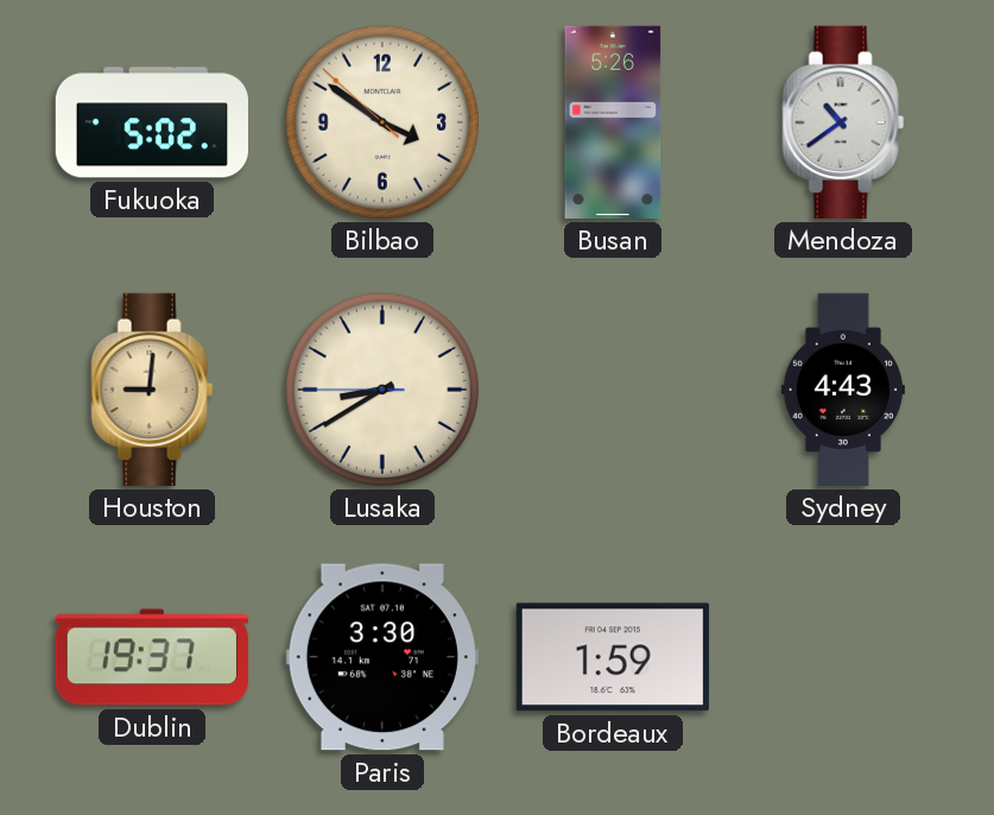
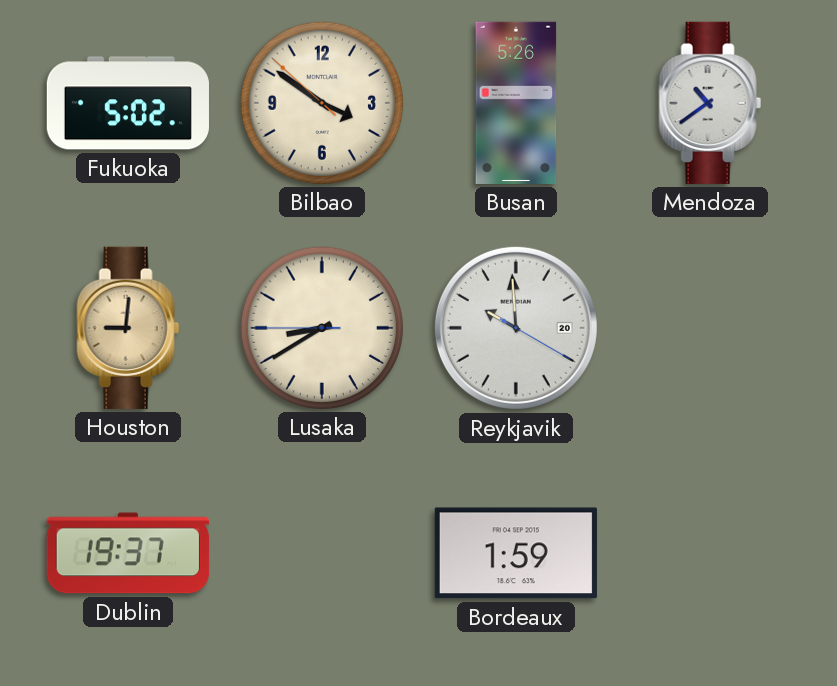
Reykjavik: none -> 9:59 (516, 328)
Sydney: 4:43 -> none (843, 390)
Paris: 3:30 -> none (382, 657)
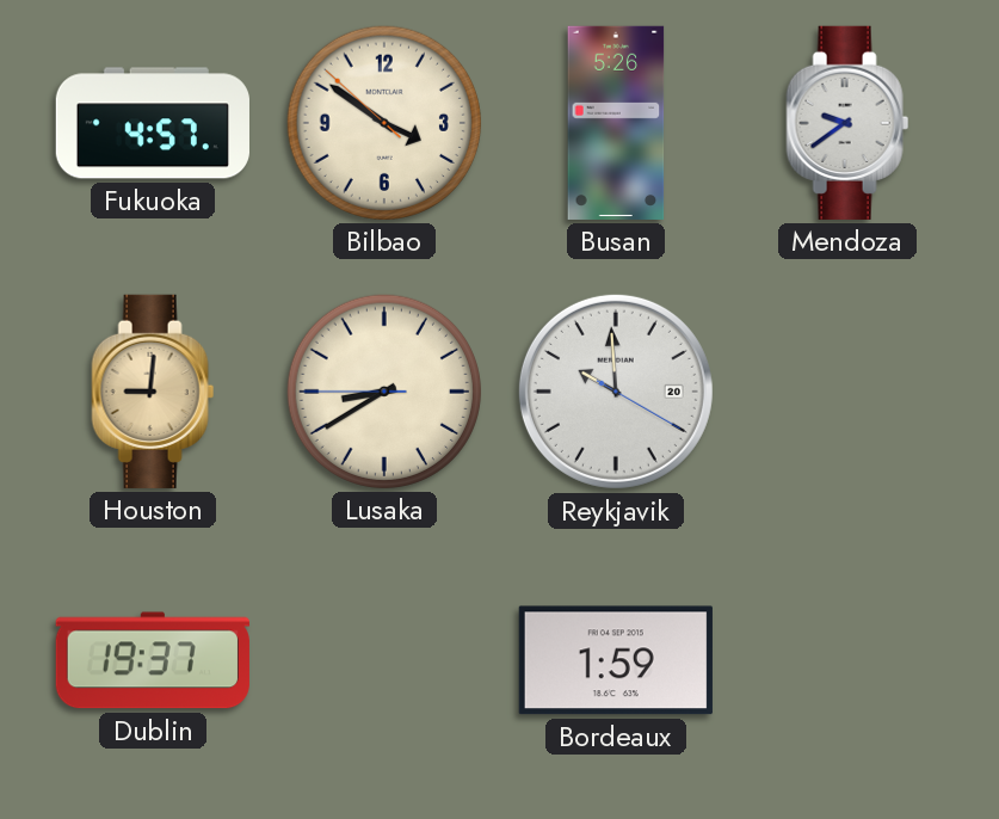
Fukuoka: 5:02 -> 4:57 (153, 123)
Mendoza: 10:39 -> 9:39 (847, 123)
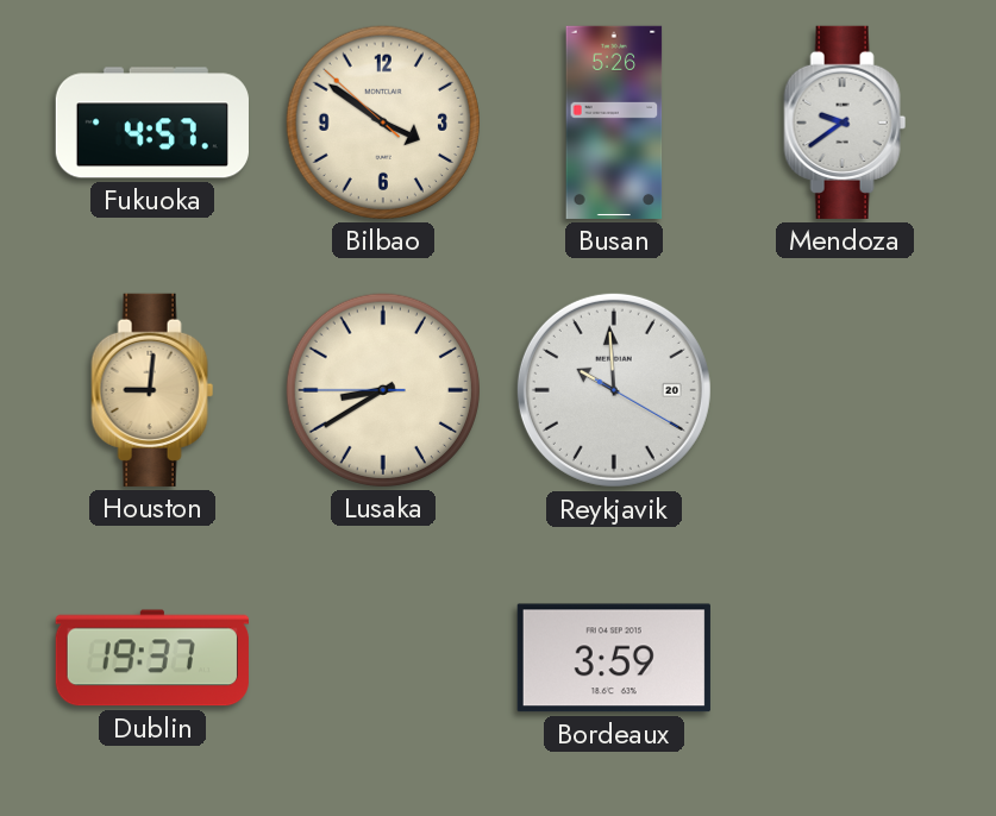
Bordeaux: 1:59 -> 3:59 (614, 658)
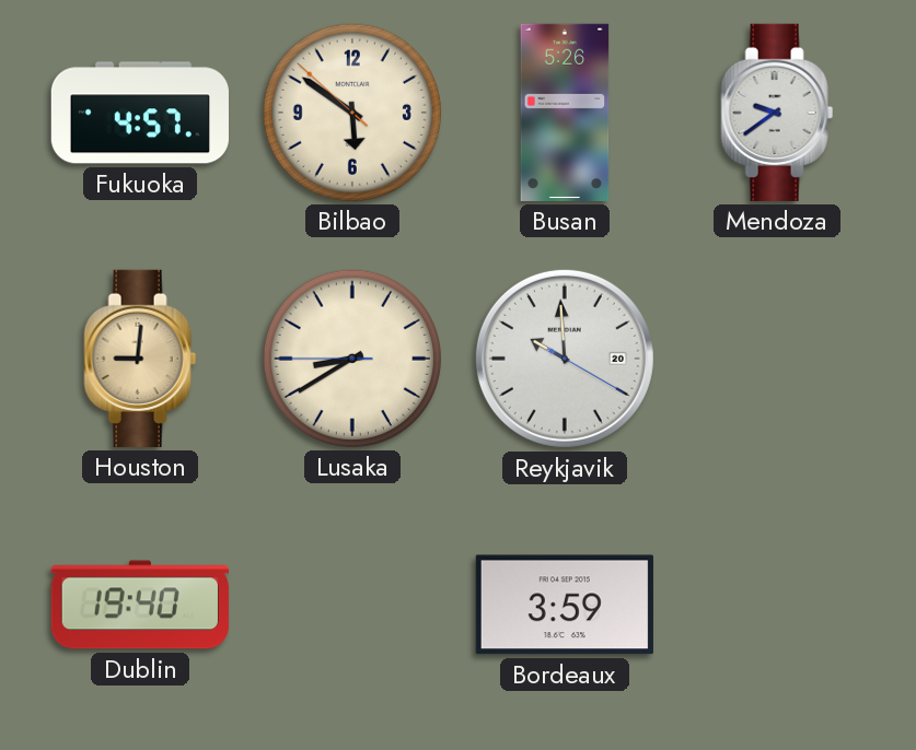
Bilbao: 3:50 -> 5:50 (352, 113)
Dublin: 19:37 -> 19:40 (140, 605)
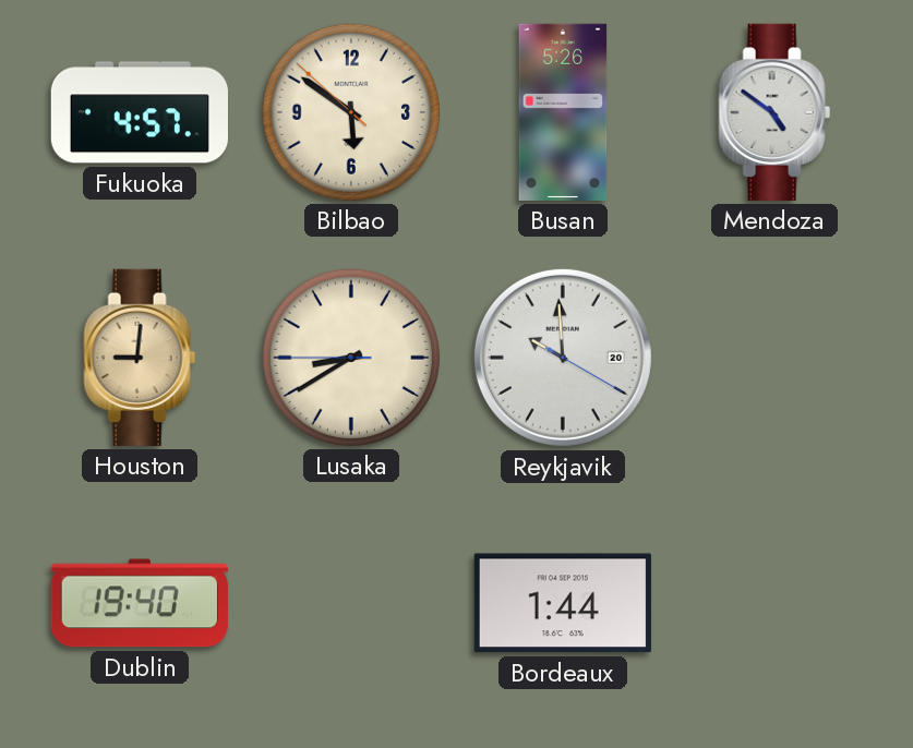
Mendoza: 9:39 -> 4:51 (774, 112)
Bordeaux: 3:59 -> 1:44 (563, 603)
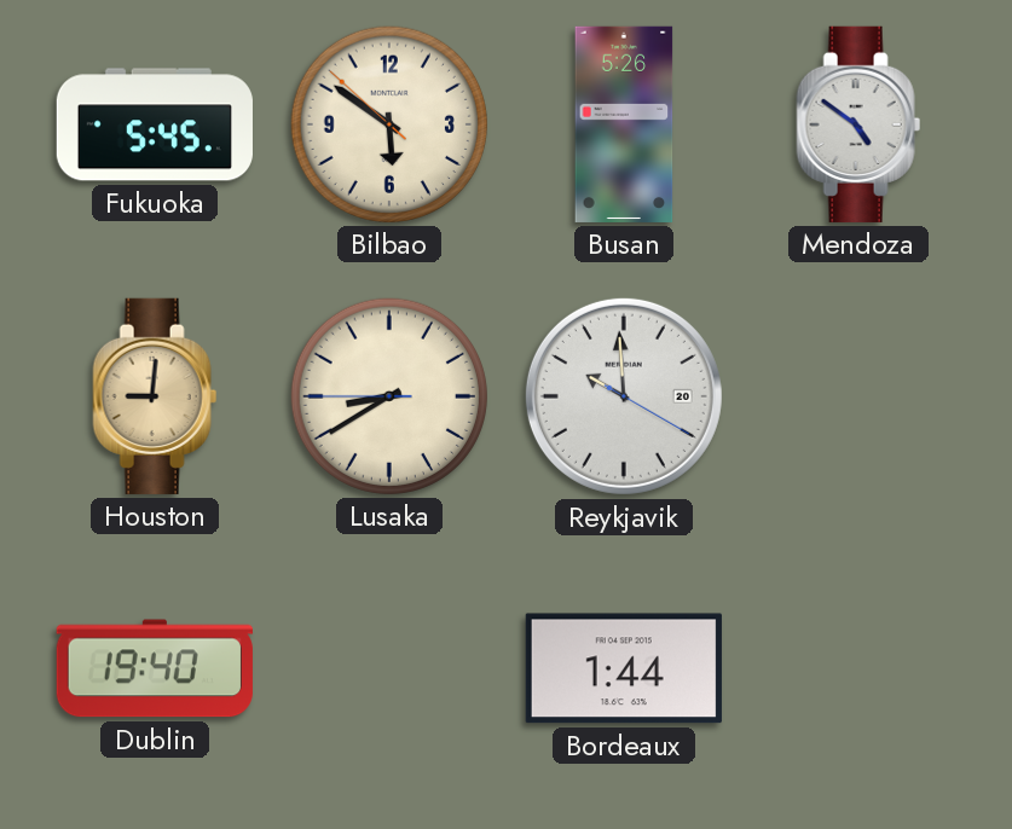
Fukuoka: 4:57 -> 5:45 (155, 124)
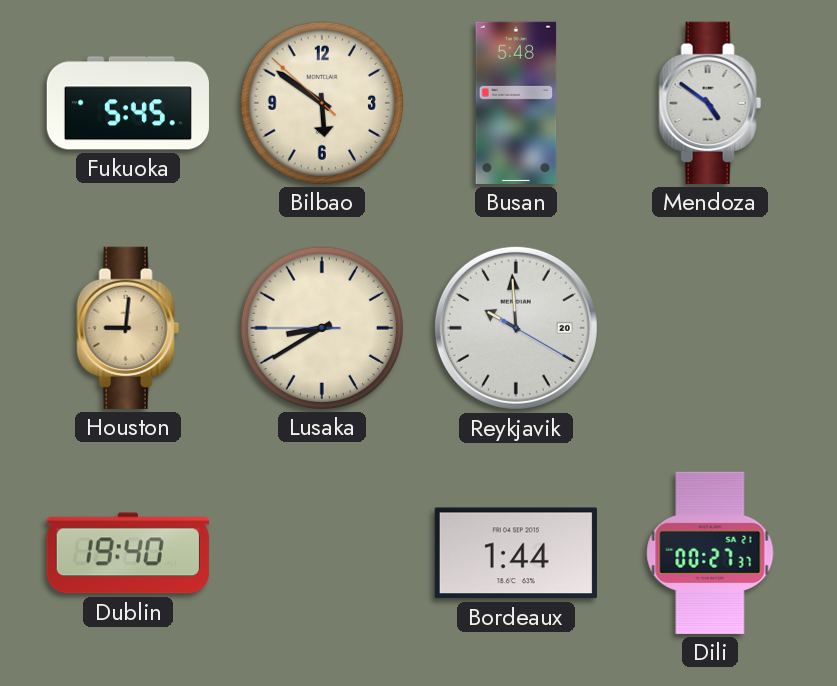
Busan: 5:26 -> 5:48 (516, 103)
Dili: none -> 00:27 (710, 553)
